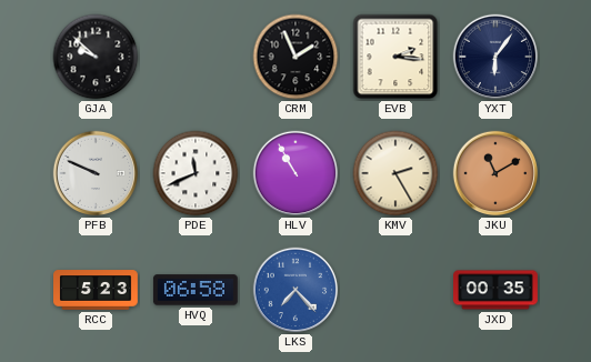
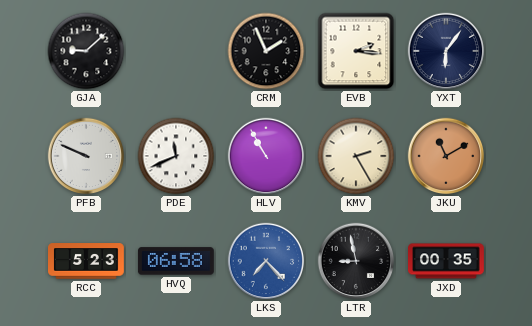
GJA: 9:52 -> 9:08 (86, 51)
LTR: none -> 8:58 (356, 261)
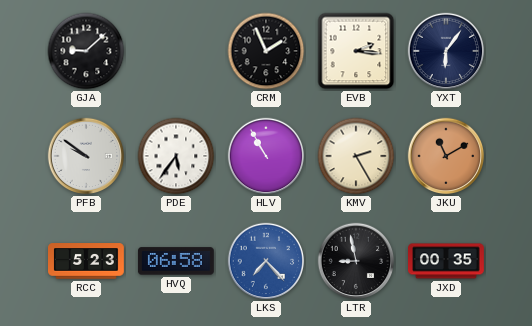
PFB: 9:49 -> 9:51 (86, 156)
PDE: 11:41 -> 5:36 (176, 156)
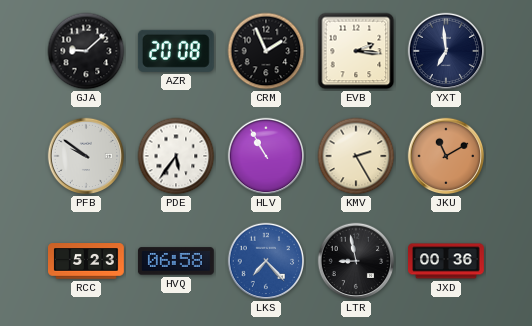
AZR: none -> 20:08 (176, 51)
YXT: 6:06 -> 6:59 (446, 51)
JXD: 00:35 -> 00:36 (447, 261)
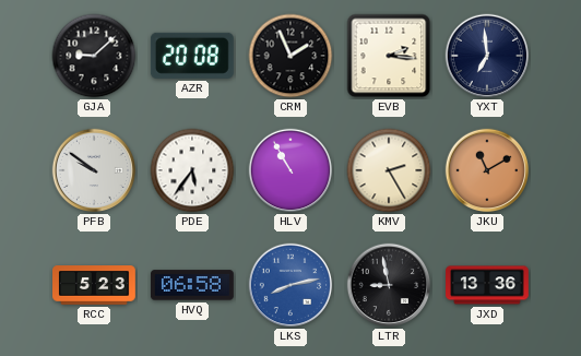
LKS: 7:23 -> 8:13 (290, 285)
JXD: 00:36 -> 13:36 (488, 285)
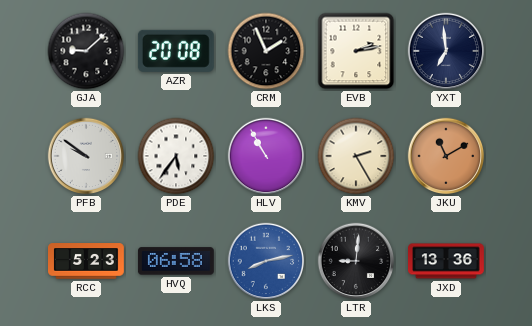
EVB: 2:16 -> 2:13 (356, 51)
LTR: 8:58 -> 9:01 (356, 261)
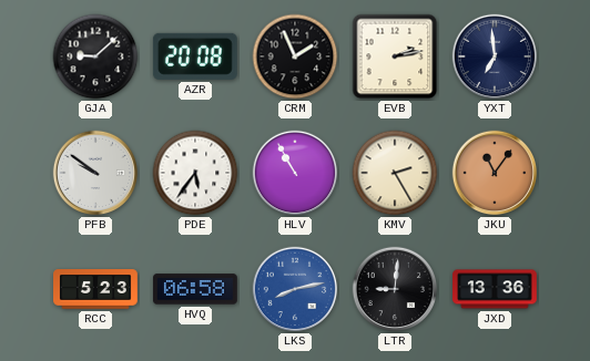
JKU: 11:10 -> 11:06 (495, 173)
